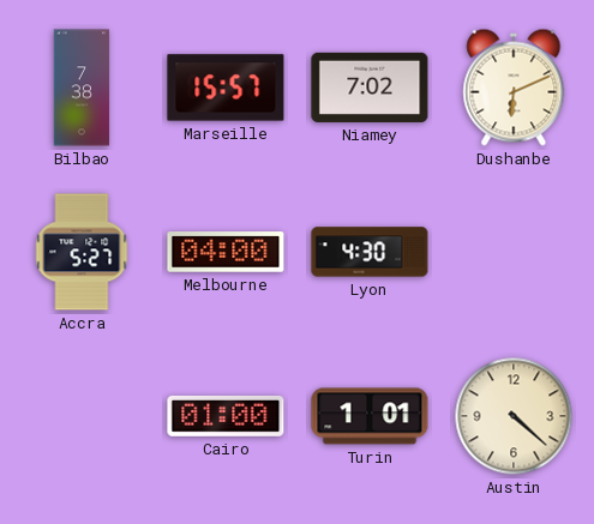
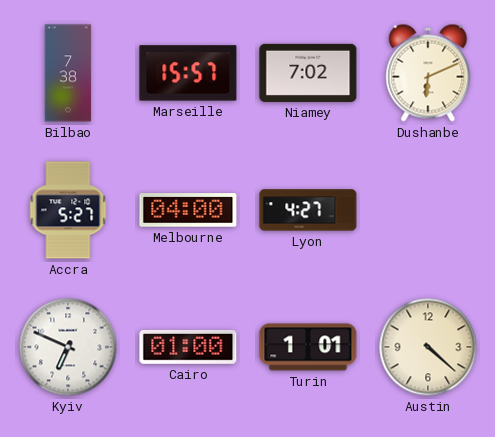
Lyon: 4:30 -> 4:27 (308, 210)
Kyiv: none -> 6:49 (68, 347)
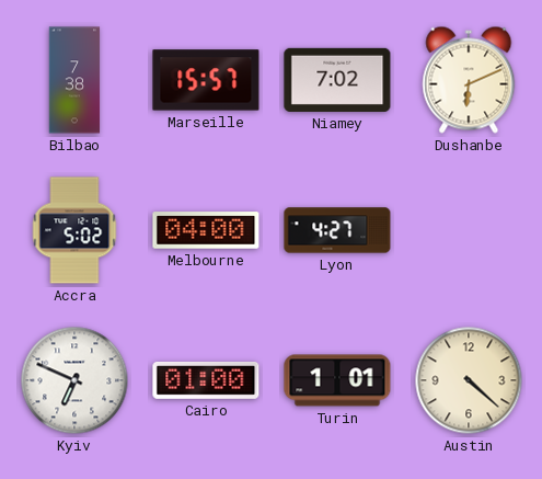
Accra: 5:27 -> 5:02 (74, 230)
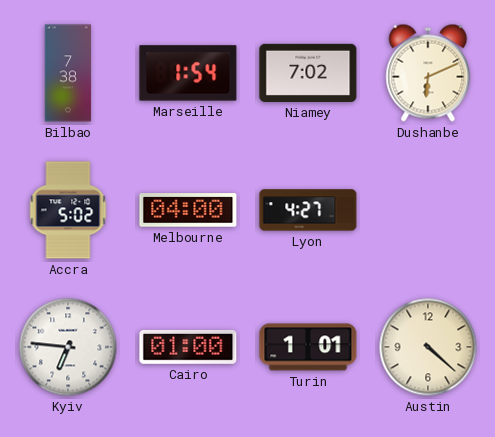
Marseille: 15:57 -> 1:54 (188, 73)
Kyiv: 6:49 -> 6:46 (68, 347)
